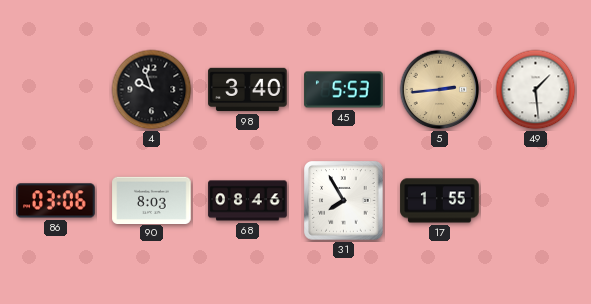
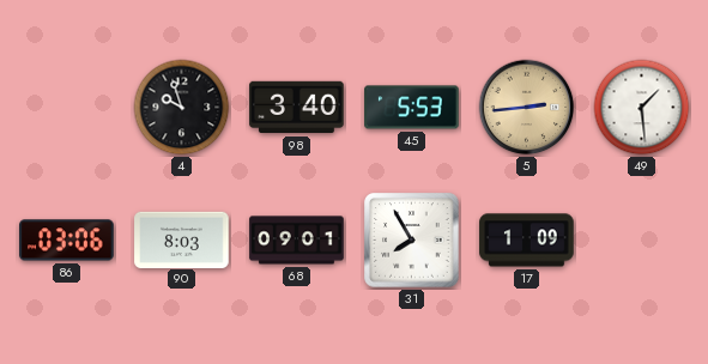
68: 08:46 -> 09:01 (297, 241)
17: 1:55 -> 1:09 (527, 241)
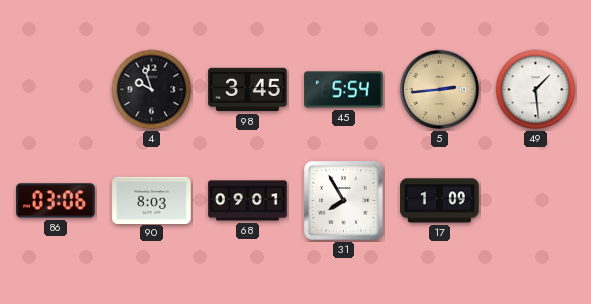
98: 3:40 -> 3:45 (248, 90)
45: 5:53 -> 5:54 (344, 90)
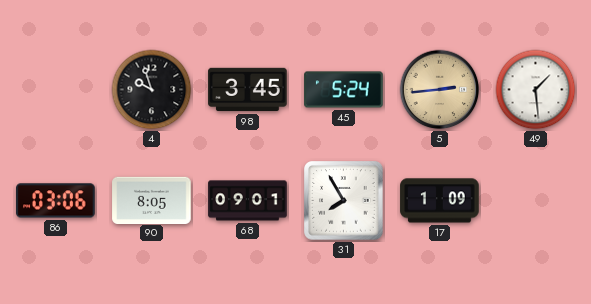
45: 5:54 -> 5:24 (344, 90)
90: 8:03 -> 8:05 (152, 200)
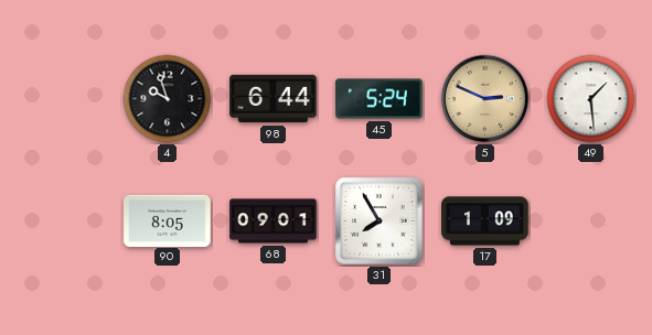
98: 3:45 -> 6:44 (274, 99)
5: 2:44 -> 2:49 (485, 99)
86: 03:06 -> none (56, 201)
